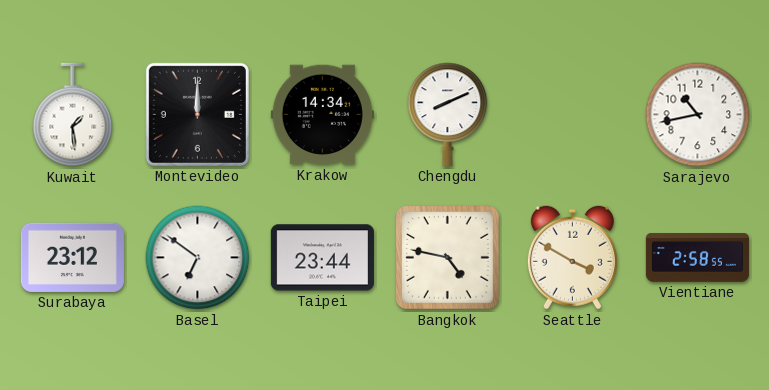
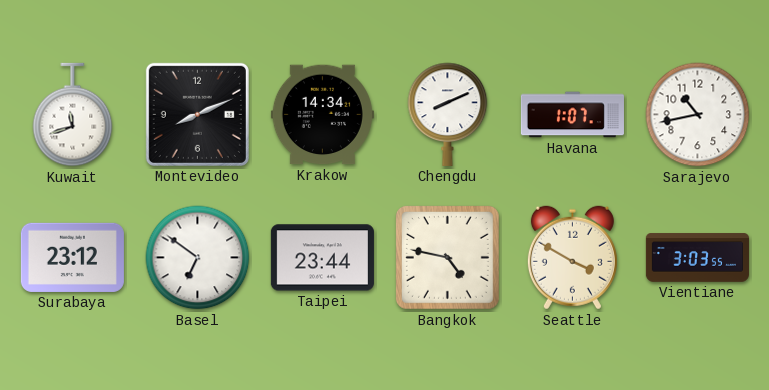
Kuwait: 1:29 -> 11:42 (73, 115)
Montevideo: 12:00 -> 8:11 (197, 114)
Havana: none -> 1:07 (572, 115)
Vientiane: 2:58 -> 3:03 (697, 258)
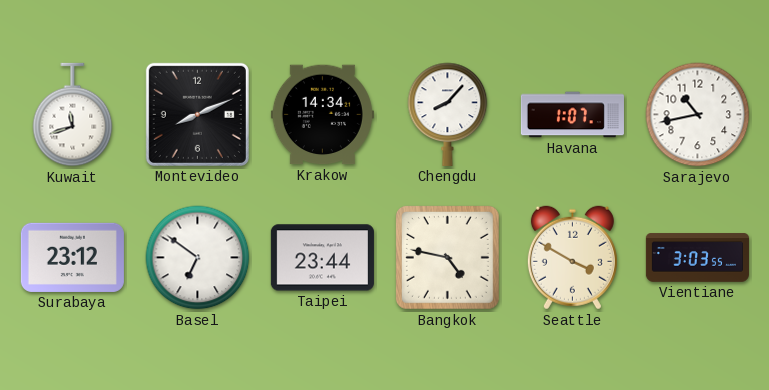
Chengdu: 8:11 -> 8:07 (448, 114)
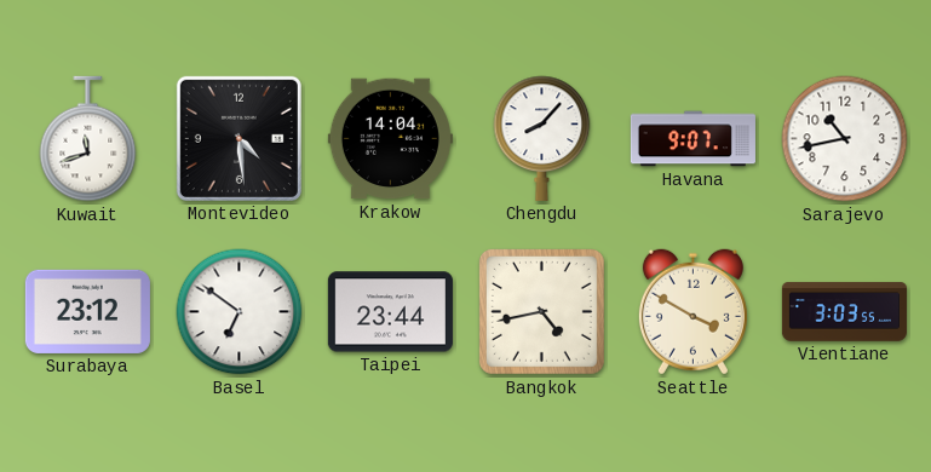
Montevideo: 8:11 -> 4:29 (239, 138)
Krakow: 14:34 -> 14:04 (390, 139)
Havana: 1:07 -> 9:07 (692, 139)
Bangkok: 4:47 -> 4:43 (541, 311)
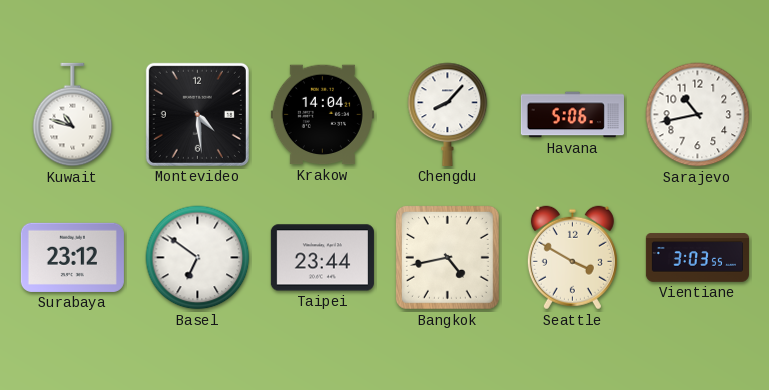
Kuwait: 11:42 -> 10:48 (73, 115)
Havana: 9:07 -> 5:06 (572, 115)
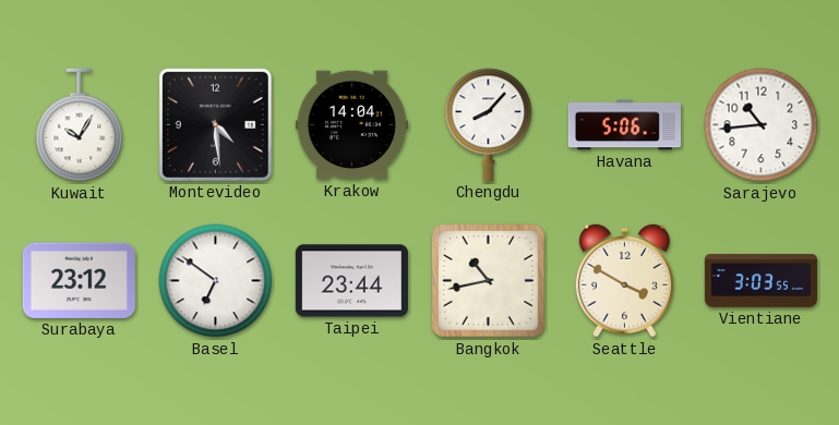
Kuwait: 10:48 -> 10:05 (80, 125)
Sarajevo: 10:43 -> 10:44 (762, 125)
Bangkok: 4:43 -> 10:43 (488, 280)
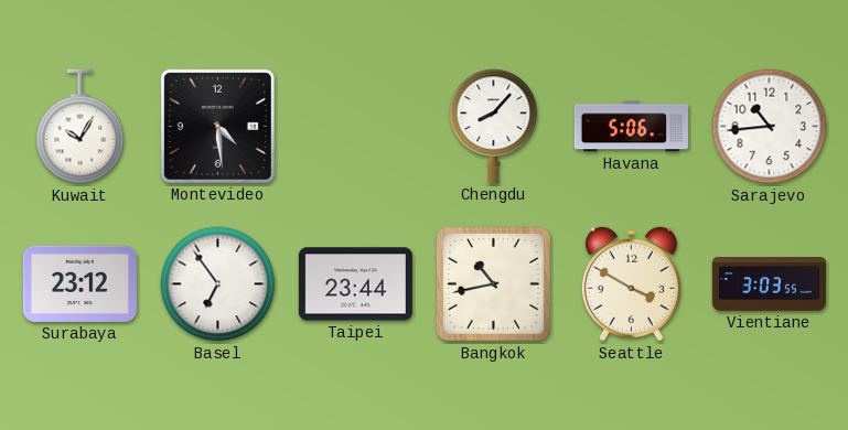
Krakow: 14:04 -> none (351, 125)
Basel: 6:51 -> 6:54 (218, 284)
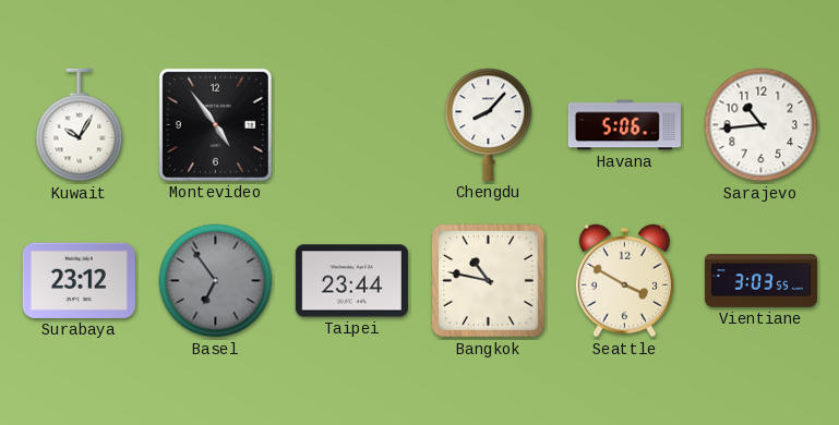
Montevideo: 4:29 -> 4:54 (215, 124)
Basel dial: white -> grey (216, 281)
Bangkok: 10:43 -> 10:47 (488, 280)
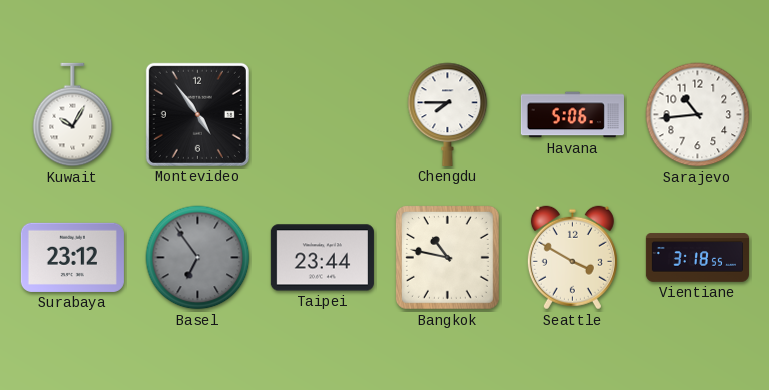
Chengdu: 8:07 -> 7:45 (448, 114)
Vientiane: 3:03 -> 3:18 (697, 258)
